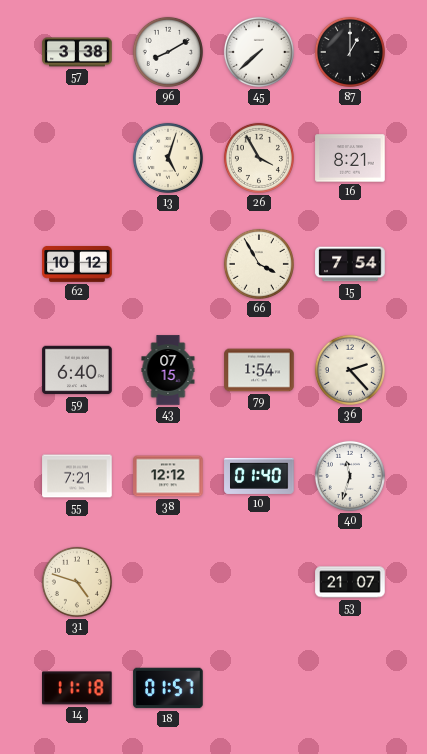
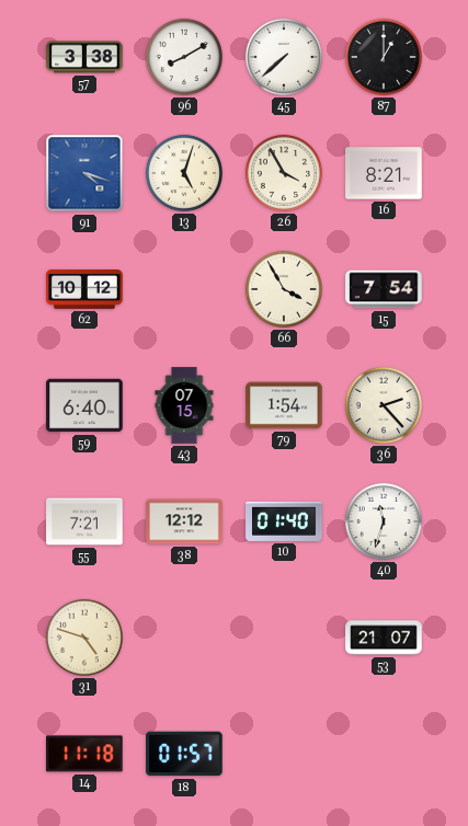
91: none -> 4:18 (84, 173)
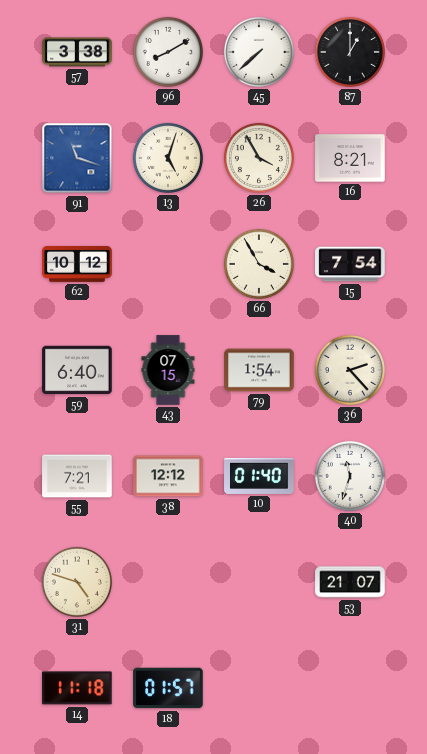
91: 4:18 -> 11:18 (77, 158)
